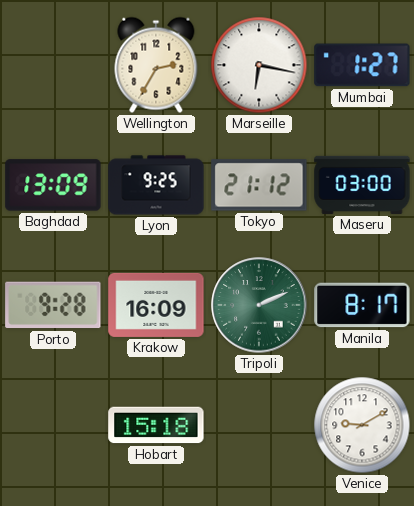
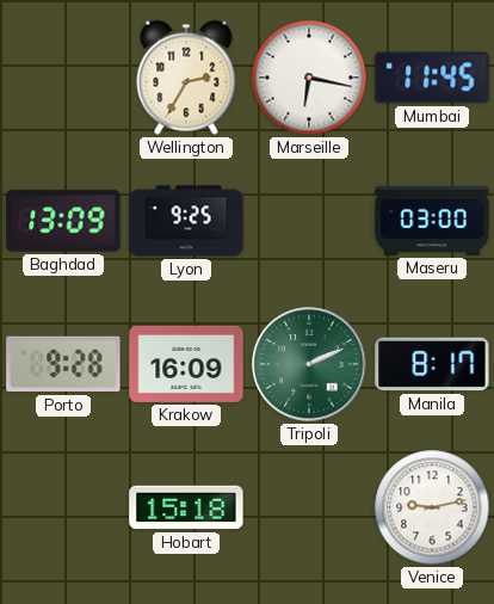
Mumbai: 1:27 -> 11:45 (432, 78)
Tokyo: 21:12 -> none (259, 185)
Venice: 9:10 -> 9:13 (432, 507)
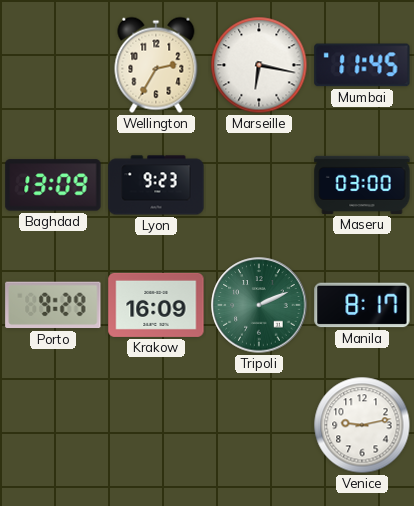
Lyon: 9:25 -> 9:23 (156, 185)
Porto: 9:28 -> 9:29 (53, 305)
Hobart: 15:18 -> none (186, 507)
